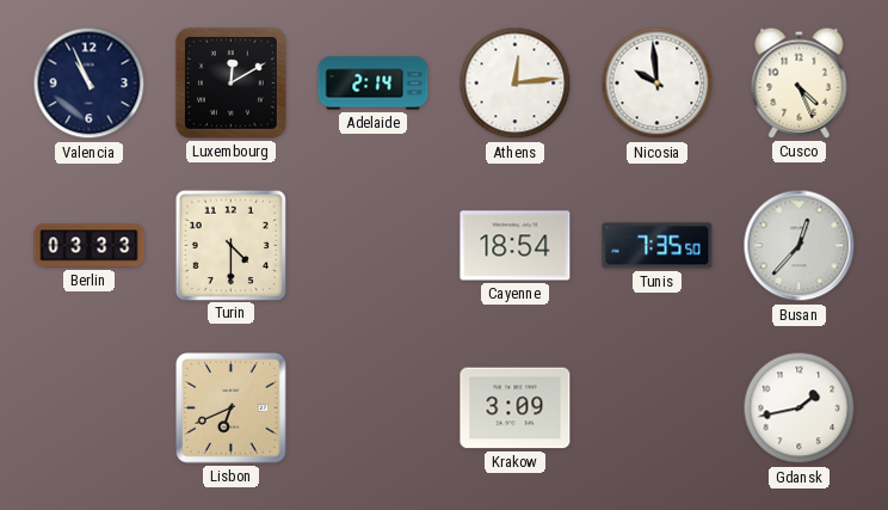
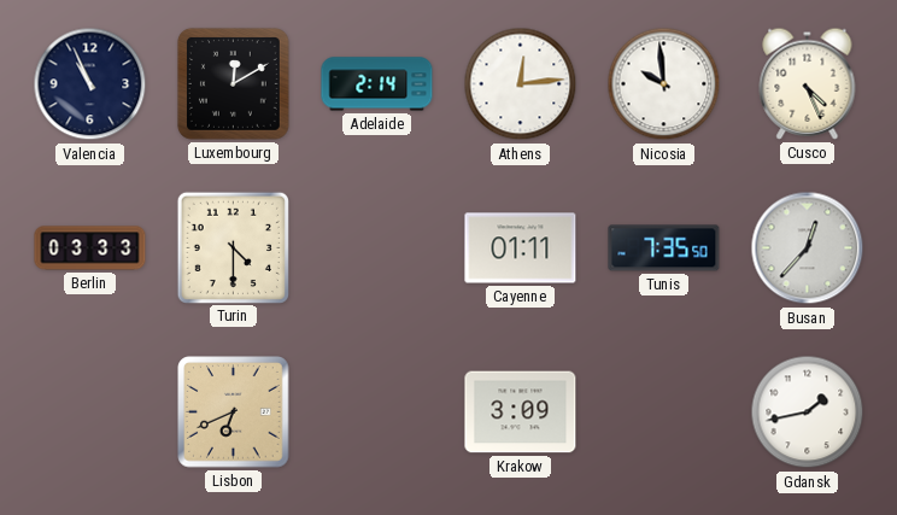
Cayenne: 18:54 -> 01:11 (521, 248)
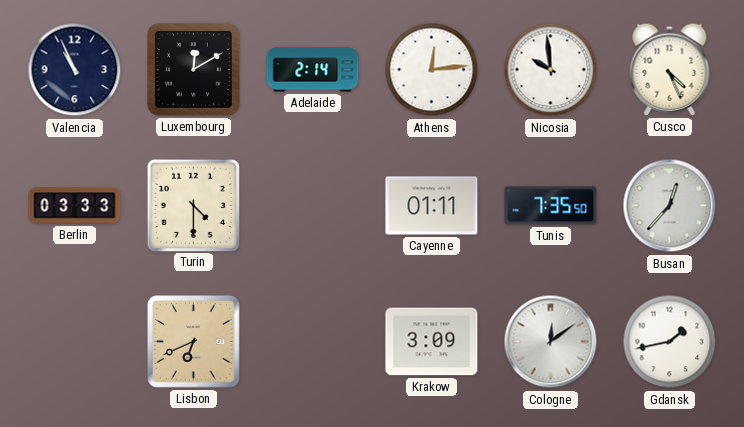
Cologne: none -> 12:09 (551, 342)
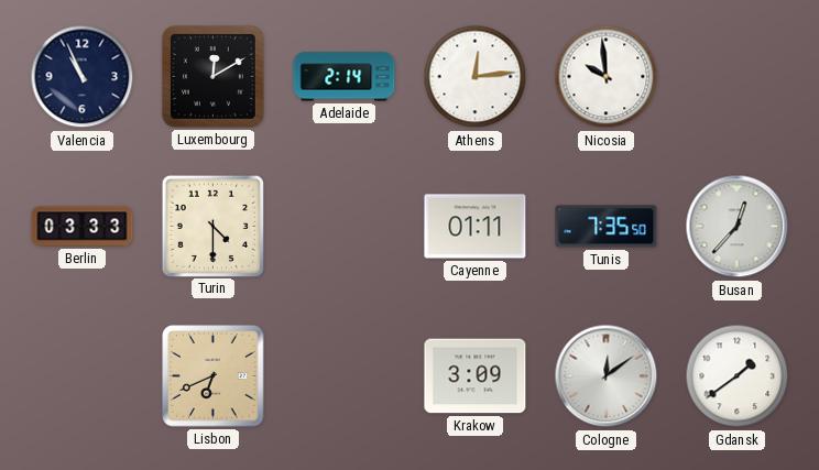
Cusco: 4:26 -> none (670, 69)
Gdansk: 1:43 -> 1:39 (738, 376)
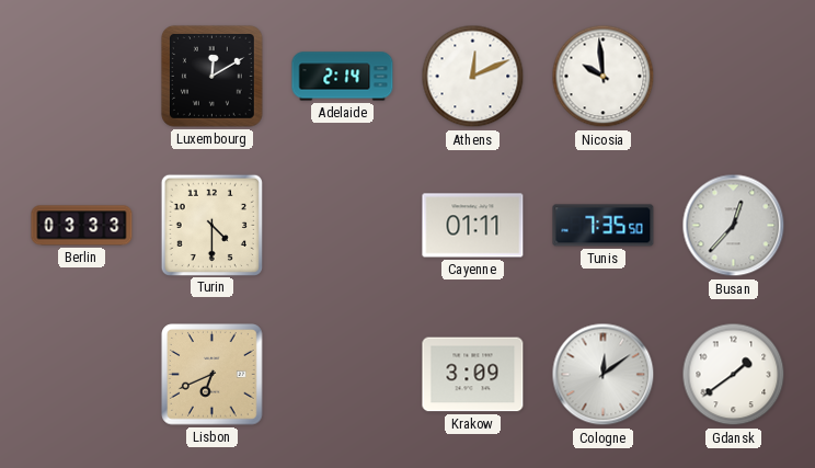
Valencia: 10:56 -> none (83, 77)
Athens: 12:14 -> 12:11 (473, 77)
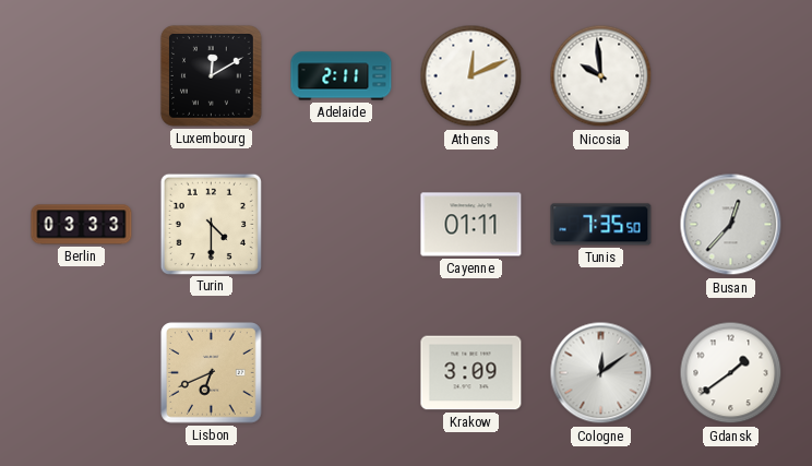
Adelaide: 2:14 -> 2:11 (342, 76)
